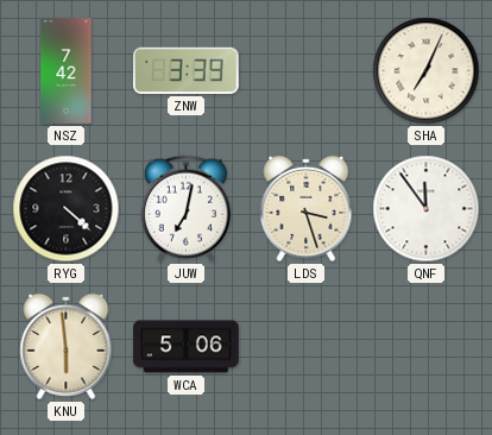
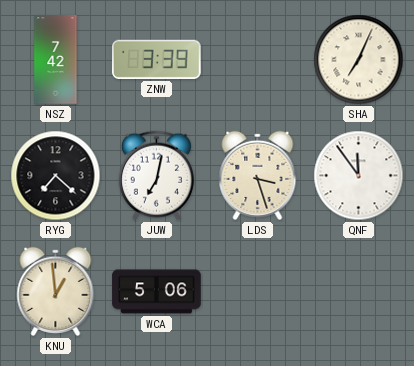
RYG: 4:22 -> 7:22 (56, 176)
KNU: 5:59 -> 12:59 (56, 291)
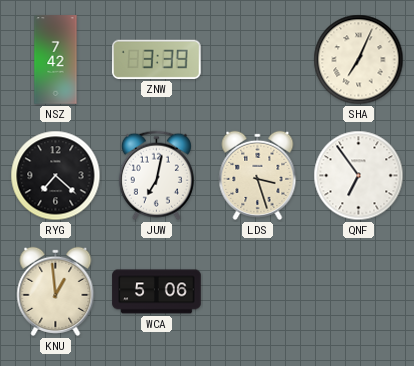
QNF: 11:54 -> 6:54 (359, 176)
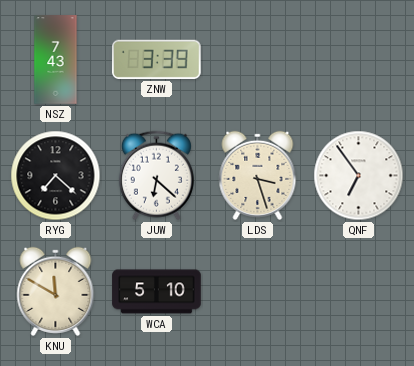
NSZ: 7:42 -> 7:43 (56, 60)
SHA: 7:04 -> none (359, 60)
JUW: 7:02 -> 6:22 (156, 176)
KNU: 12:59 -> 11:50 (56, 291)
WCA: 5:06 -> 5:10 (157, 292)
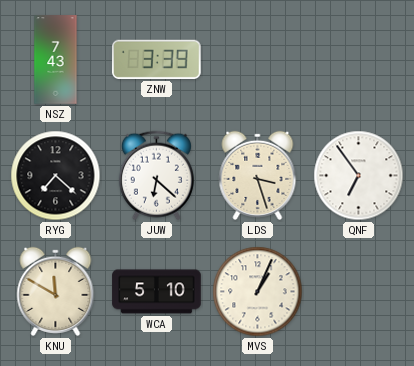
MVS: none -> 1:04 (258, 292)
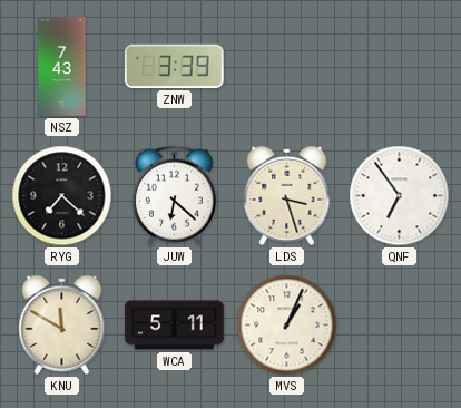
WCA: 5:10 -> 5:11 (175, 326)
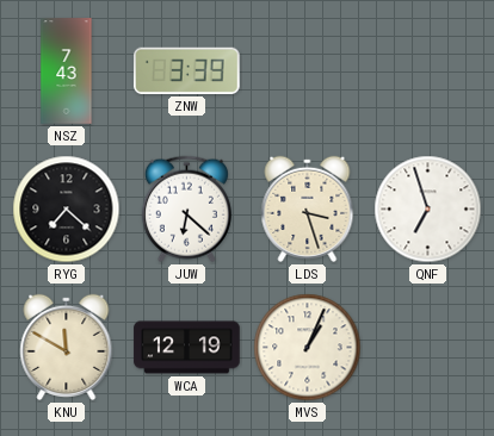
QNF: 6:54 -> 6:57 (428, 210)
WCA: 5:11 -> 12:19 (187, 348)
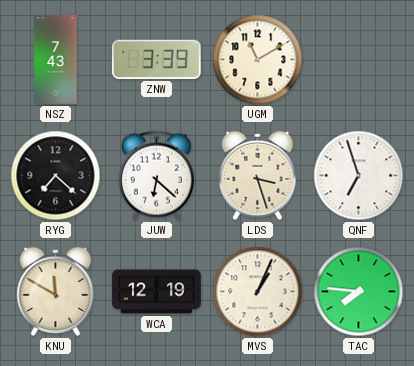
UGM: none -> 11:10 (258, 60)
TAC: none -> 7:46 (359, 292)
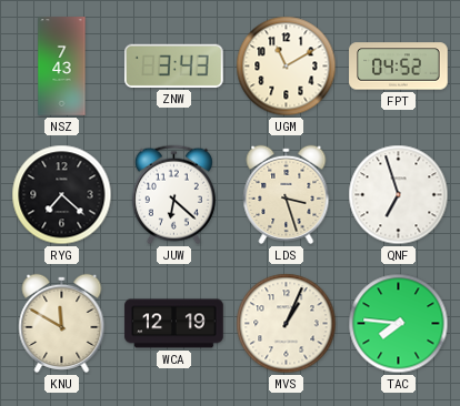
ZNW: 3:39 -> 3:43 (174, 65)
FPT: none -> 04:52 (399, 67)
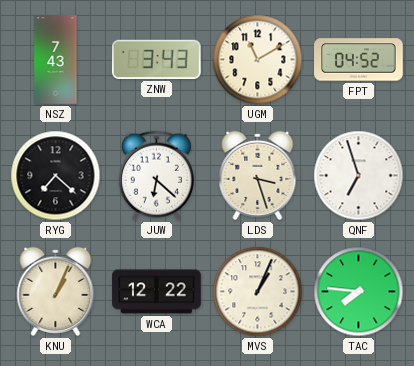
KNU: 11:50 -> 1:04 (56, 291)
WCA: 12:19 -> 12:22 (157, 292)
